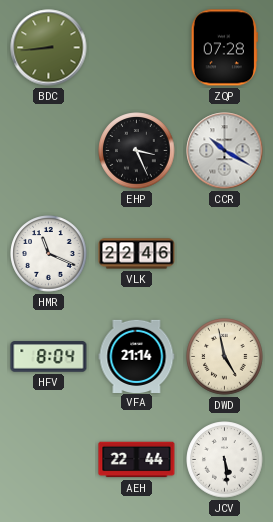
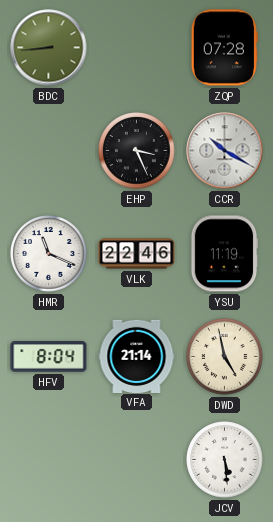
YSU: none -> 11:19 (224, 254)
AEH: 22:44 -> none (137, 460)
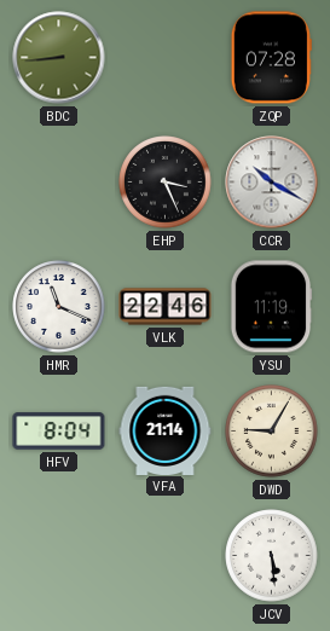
DWD: 4:58 -> 9:05 (272, 432)
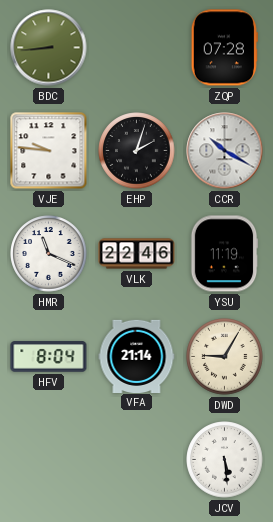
VJE: none -> 9:46 (49, 151)
EHP: 3:26 -> 2:03 (137, 151)
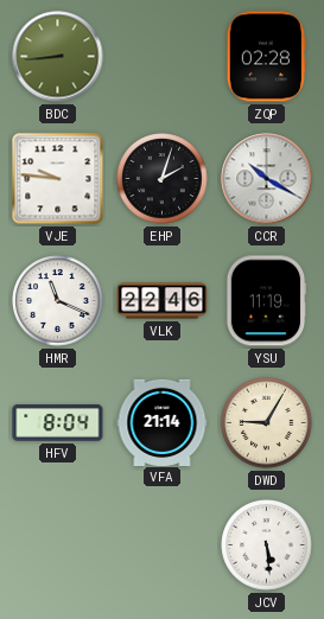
ZQP: 07:28 -> 02:28 (266, 57)
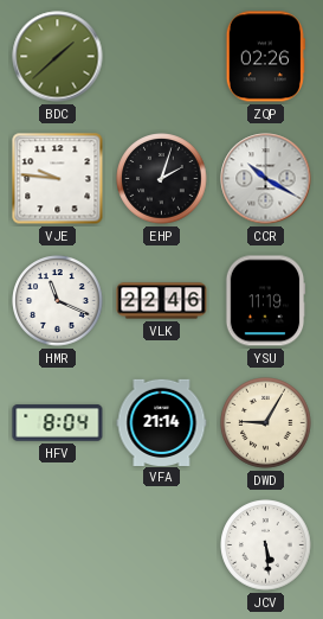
BDC: 8:44 -> 1:38 (58, 57)
ZQP: 02:28 -> 02:26 (265, 57)
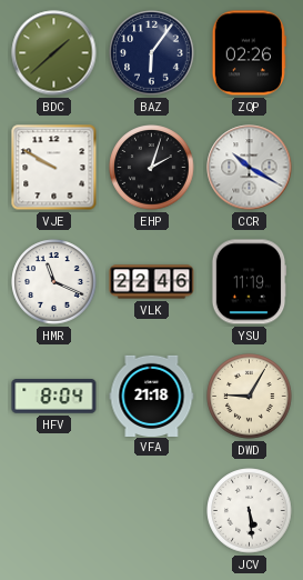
BAZ: none -> 6:06 (152, 53)
VJE: 9:46 -> 9:50 (54, 168)
VFA: 21:14 -> 21:18 (152, 396)
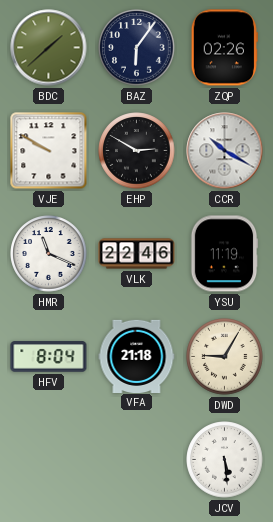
EHP: 2:03 -> 2:50 (137, 151)
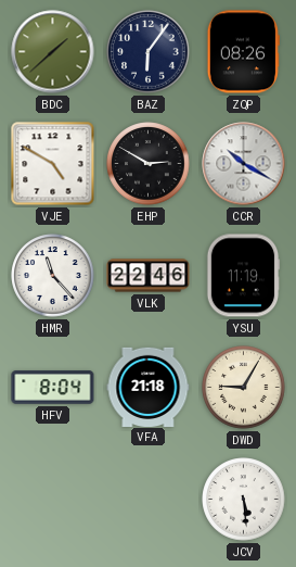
ZQP: 02:26 -> 08:26 (243, 52)
VJE: 9:50 -> 4:50 (53, 164)
HMR: 11:19 -> 11:23 (53, 276)
